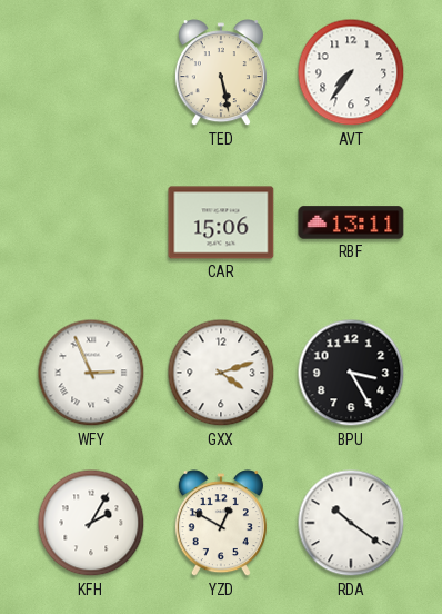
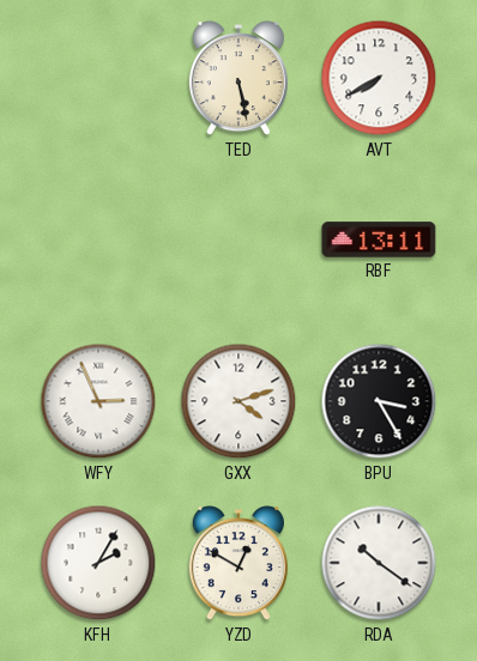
AVT: 7:36 -> 7:40 (379, 78)
CAR: 15:06 -> none (221, 222)
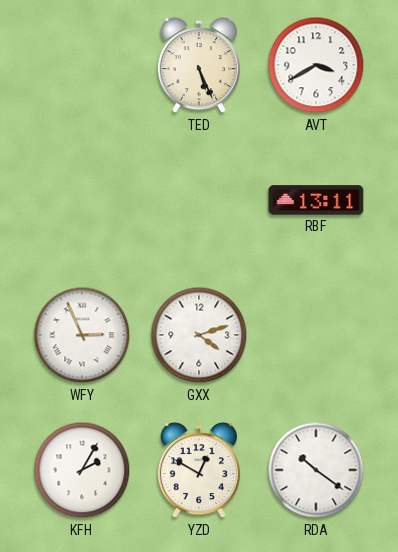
TED: 5:28 -> 5:26 (199, 66)
AVT: 7:40 -> 3:40 (316, 65)
BPU: 3:25 -> none (379, 401)
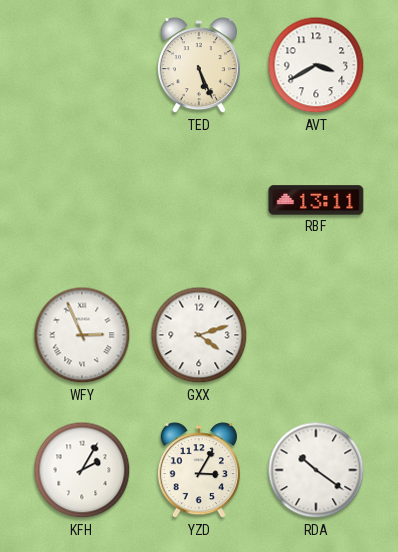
YZD: 12:50 -> 3:05 (199, 471)
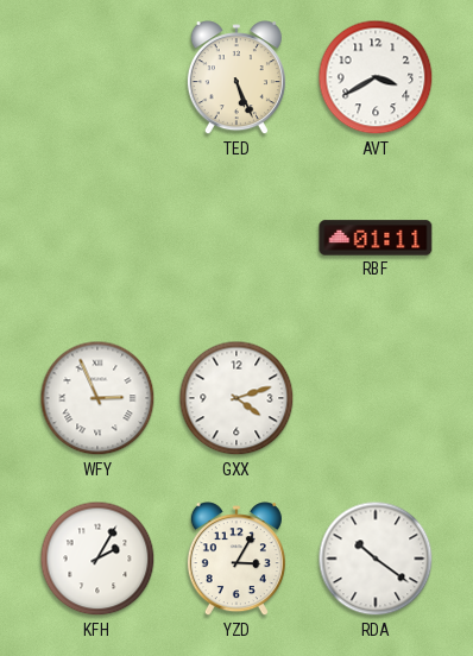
RBF: 13:11 -> 01:11 (376, 238)
